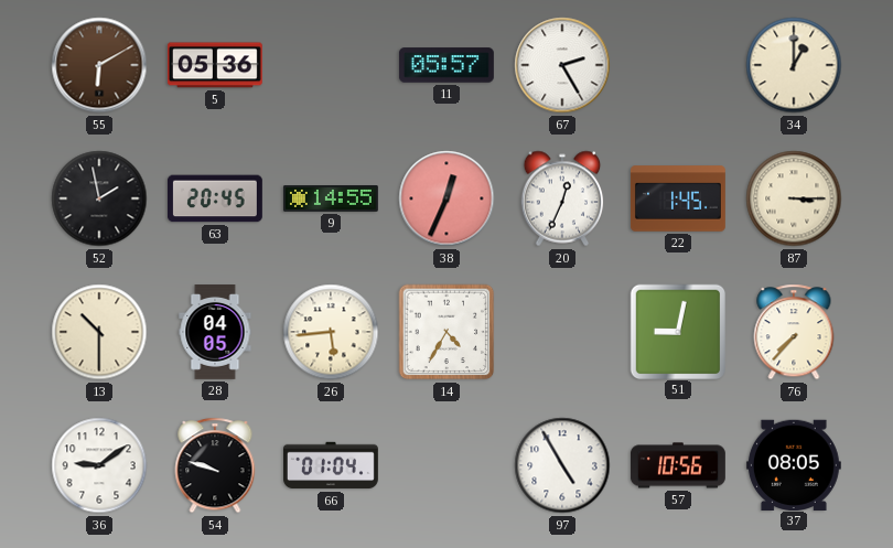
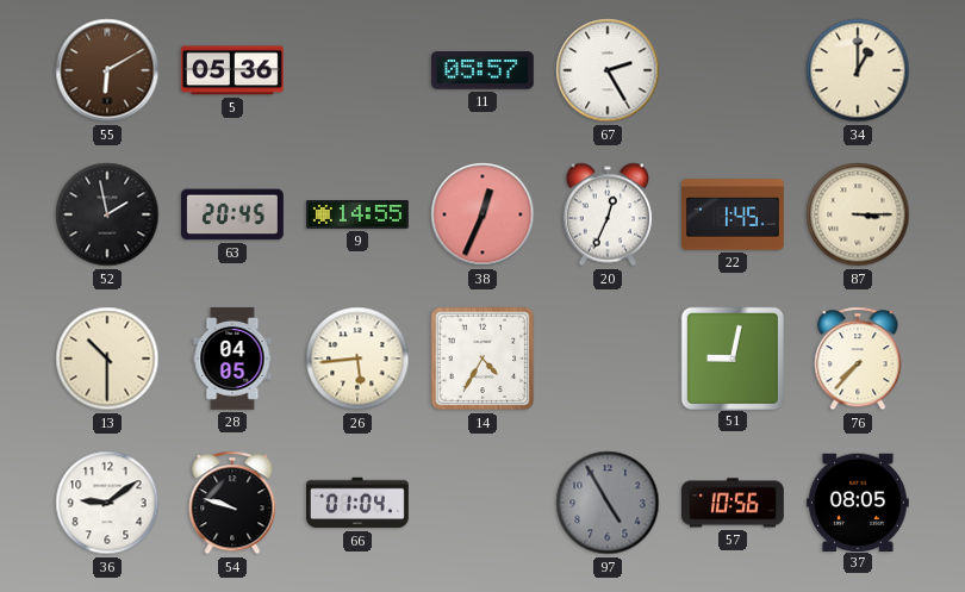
97 dial: white -> grey (608, 503)
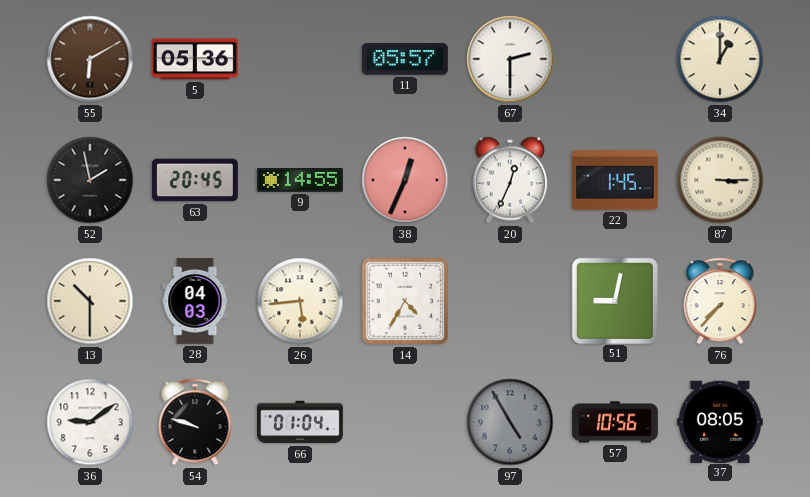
67: 2:25 -> 2:30 (510, 59)
28: 04:05 -> 04:03 (195, 302)
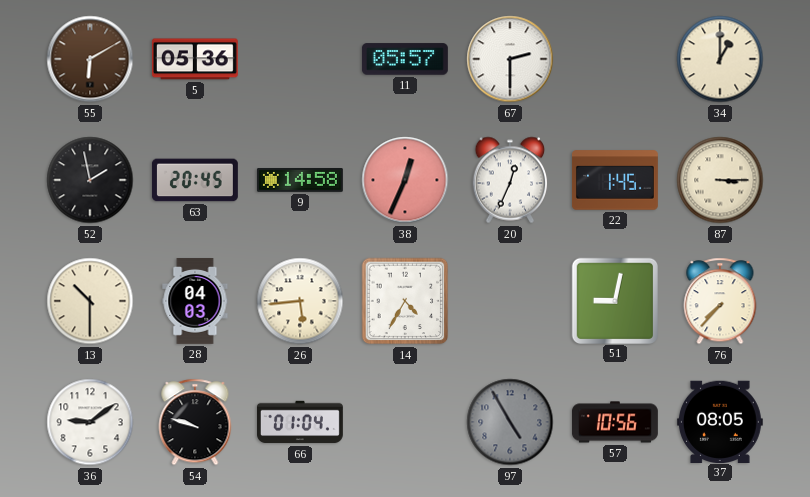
9: 14:55 -> 14:58 (300, 181)
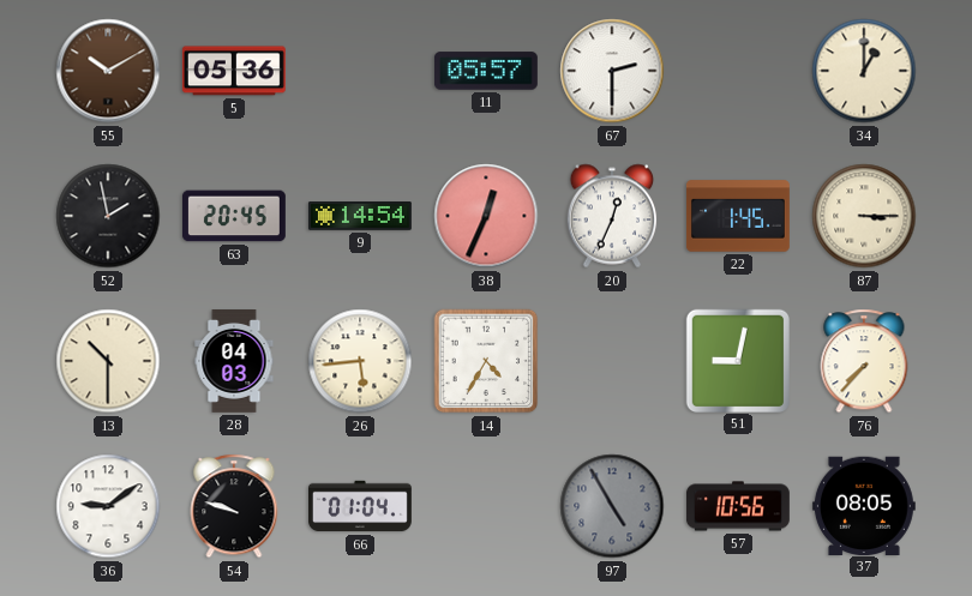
55: 6:10 -> 10:10 (108, 71)
9: 14:58 -> 14:54 (360, 217)
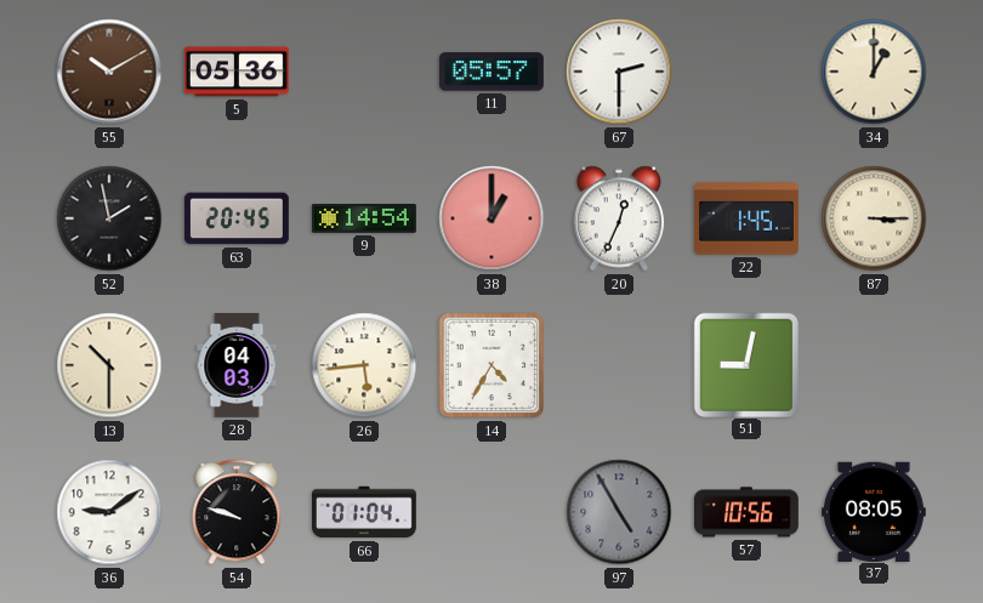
38: 12:34 -> 1:00 (492, 218)
76: 7:37 -> none (864, 361)
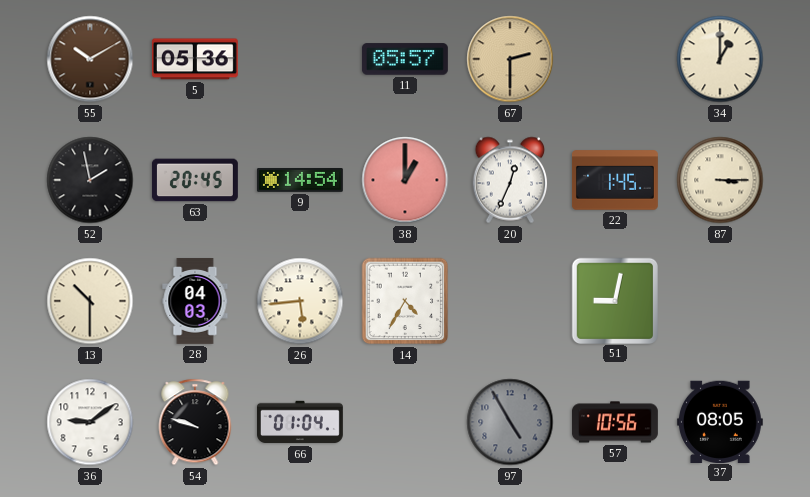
67 dial: white -> champagne (510, 59)
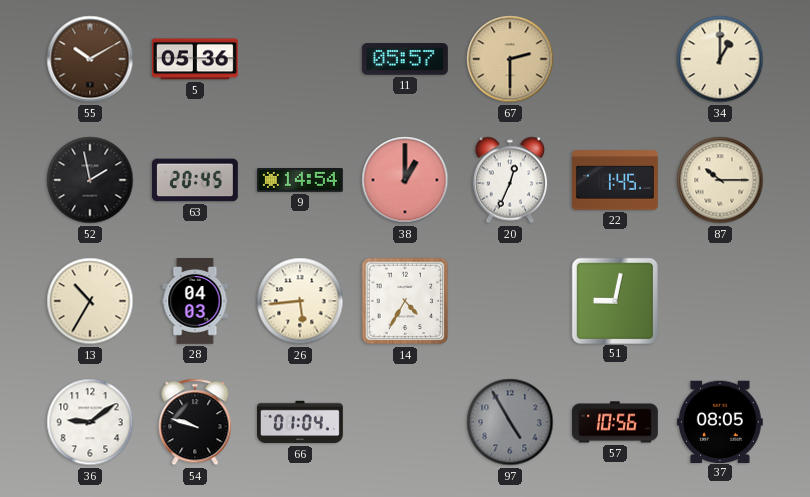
87: 3:15 -> 10:15 (720, 180)
13: 10:30 -> 10:35 (90, 301)
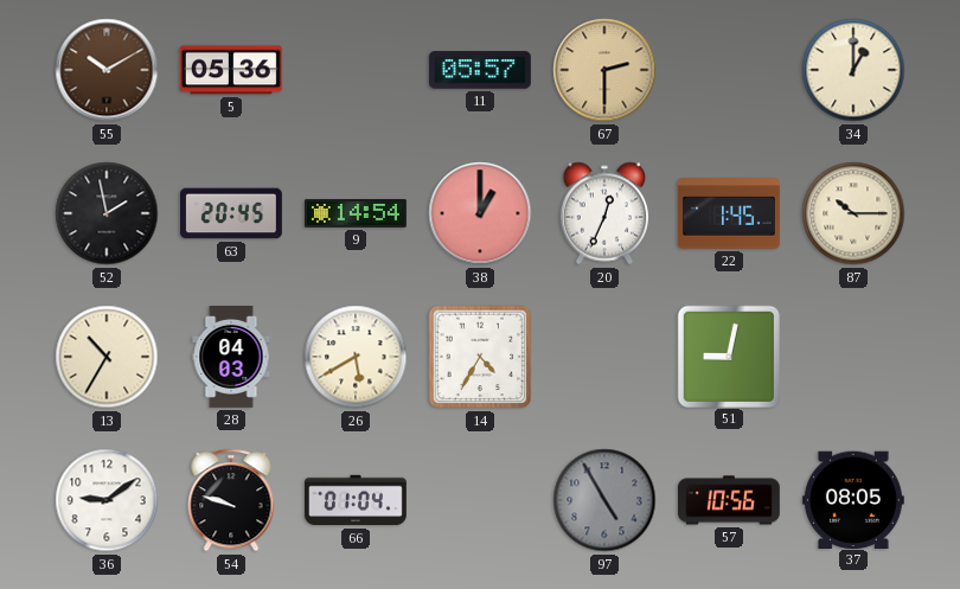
26: 5:44 -> 5:40 (356, 357)
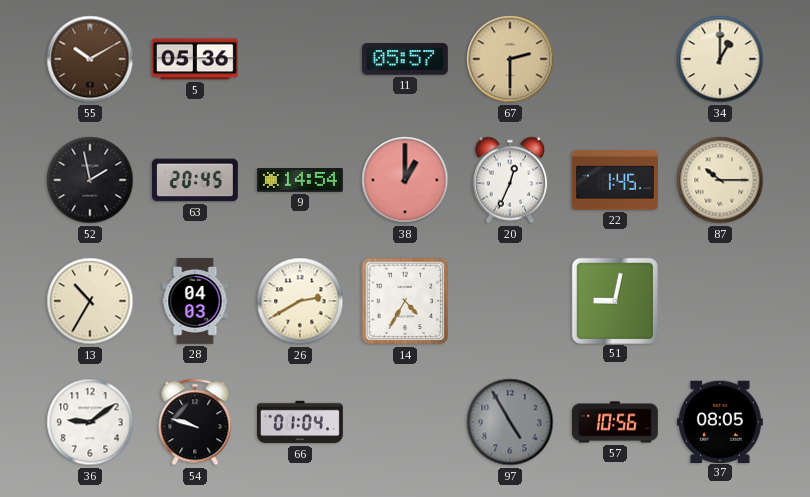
26: 5:40 -> 2:40 (300, 301)
